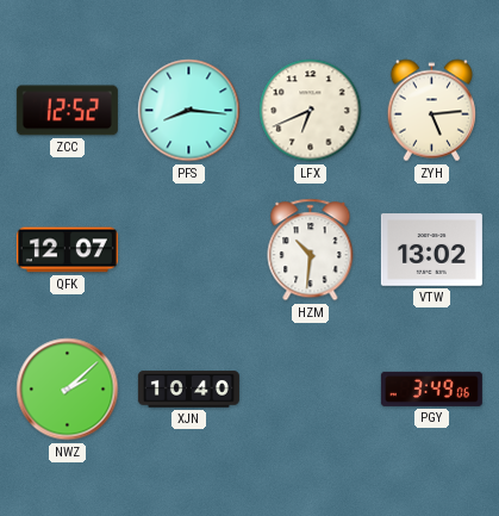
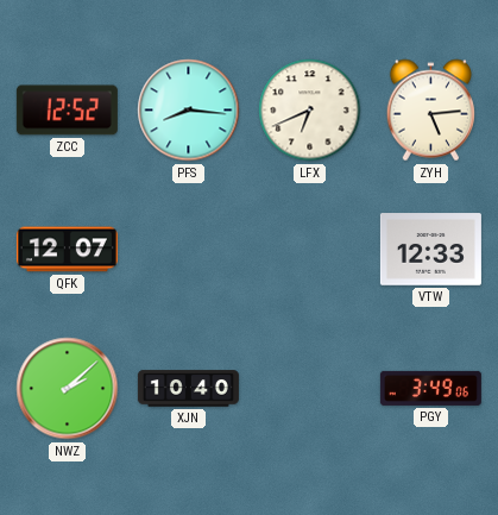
HZM: 10:31 -> none (311, 250)
VTW: 13:02 -> 12:33 (430, 250)
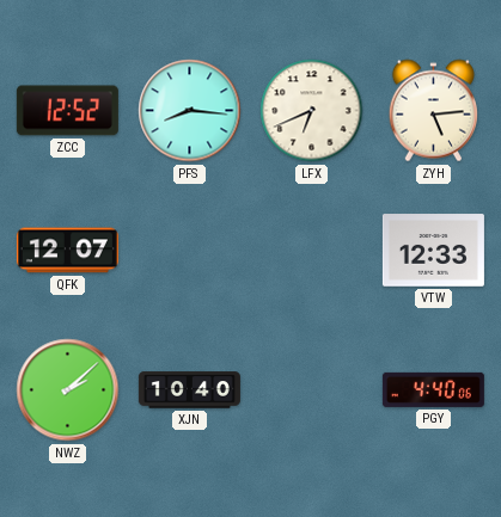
PGY: 3:49 -> 4:40 (433, 389)
